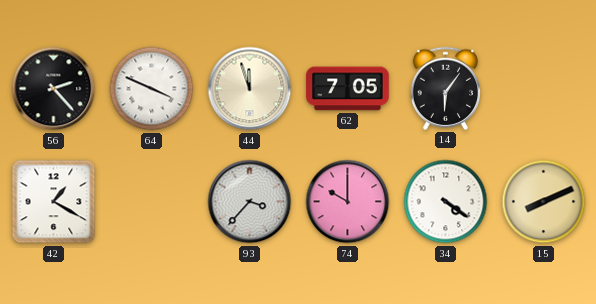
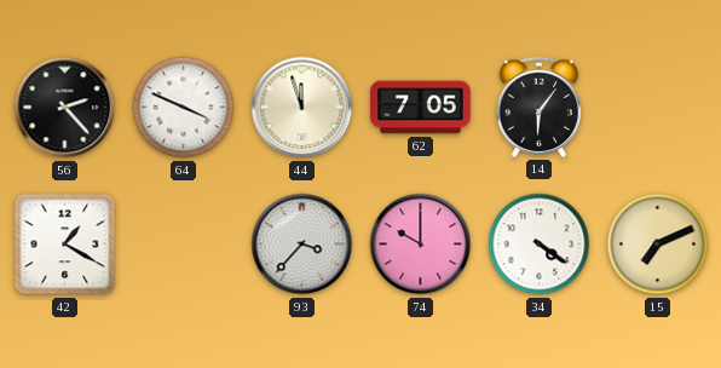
15: 8:11 -> 7:11 (658, 245)
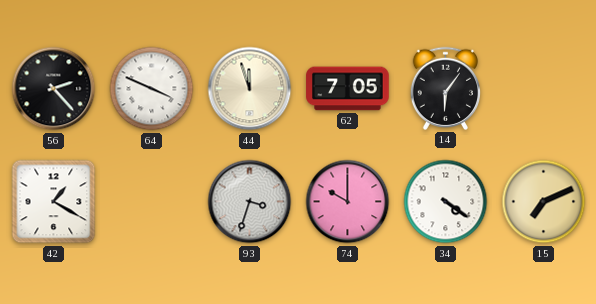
93: 3:37 -> 3:33 (250, 202)
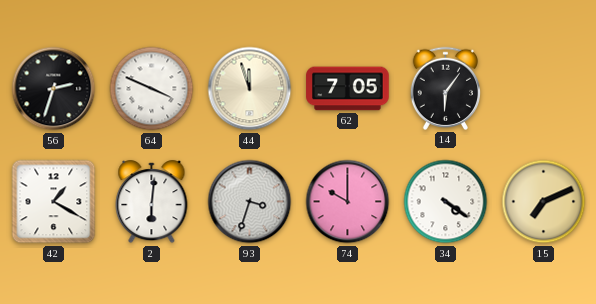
56: 2:23 -> 2:33 (54, 89)
2: none -> 6:01 (152, 202)
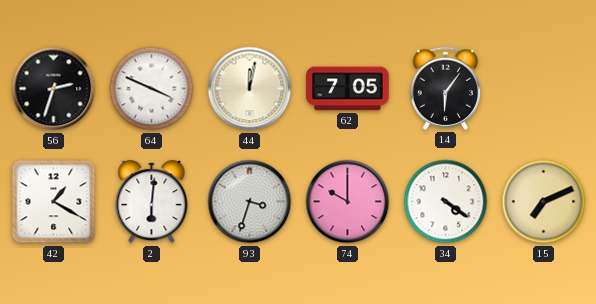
44: 11:57 -> 12:02 (250, 89)
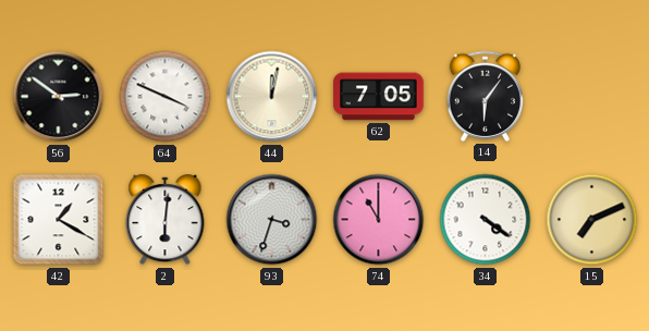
56: 2:33 -> 2:51 (59, 97)
74: 10:00 -> 11:00 (379, 220)
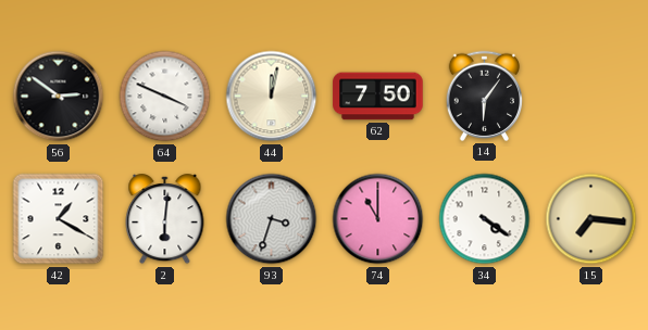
62: 7:05 -> 7:50 (378, 97)
15: 7:11 -> 7:16 (591, 219)
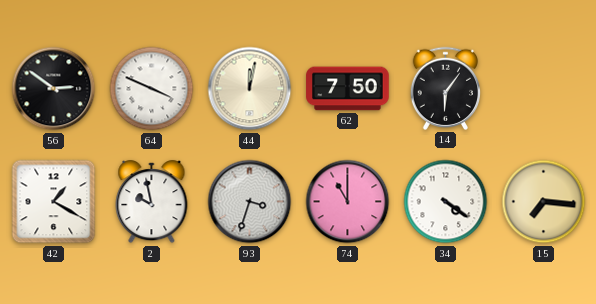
2: 6:01 -> 9:58 (152, 202)
